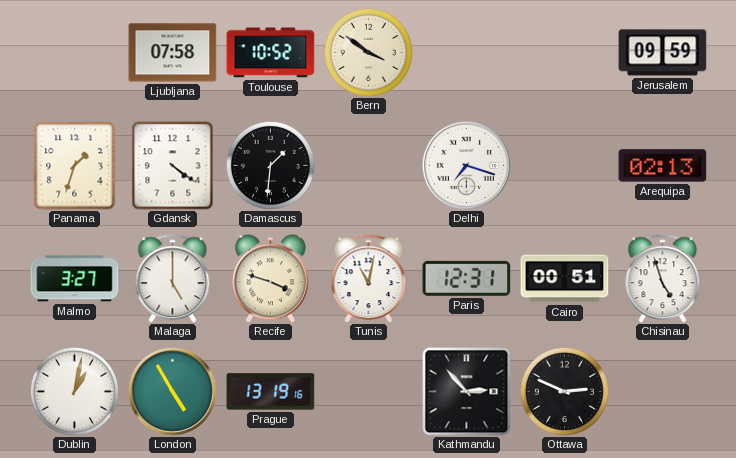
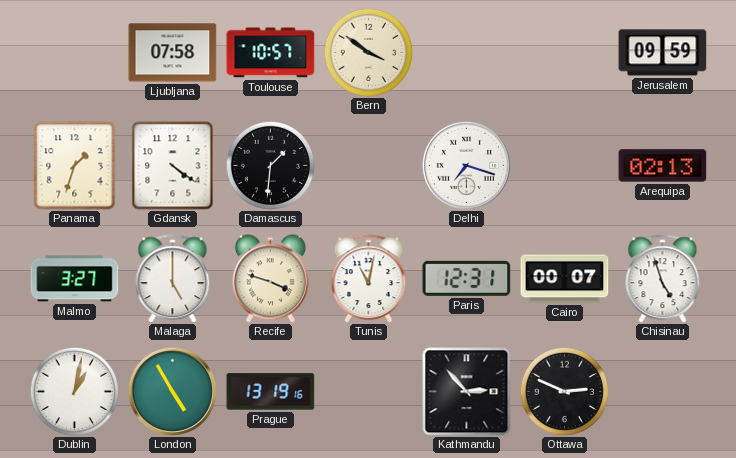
Toulouse: 10:52 -> 10:57 (271, 53)
Cairo: 00:51 -> 00:07 (565, 279)
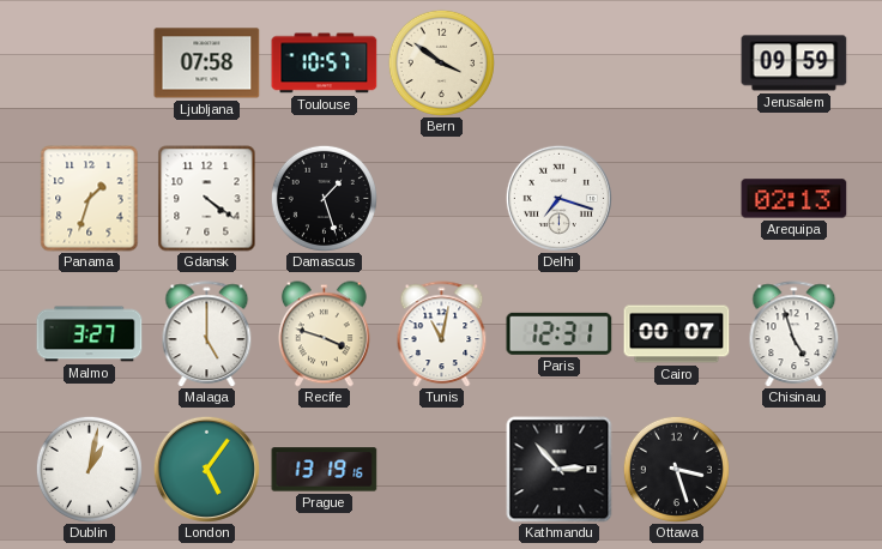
Damascus: 1:31 -> 1:27 (324, 198)
London: 4:55 -> 5:06 (206, 469)
Ottawa: 2:49 -> 3:27 (676, 469)
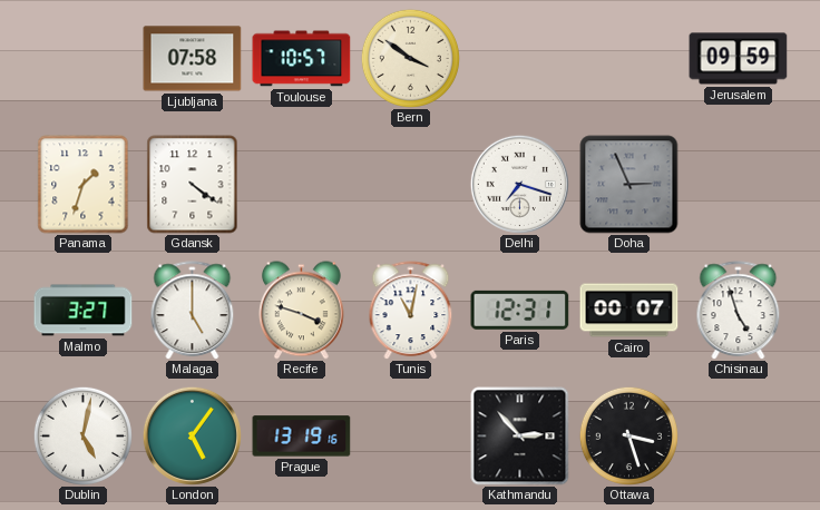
Damascus: 1:27 -> none (324, 198)
Doha: none -> 2:56 (629, 185)
Arequipa: 02:13 -> none (795, 199)
Dublin: 1:02 -> 5:02 (82, 435)
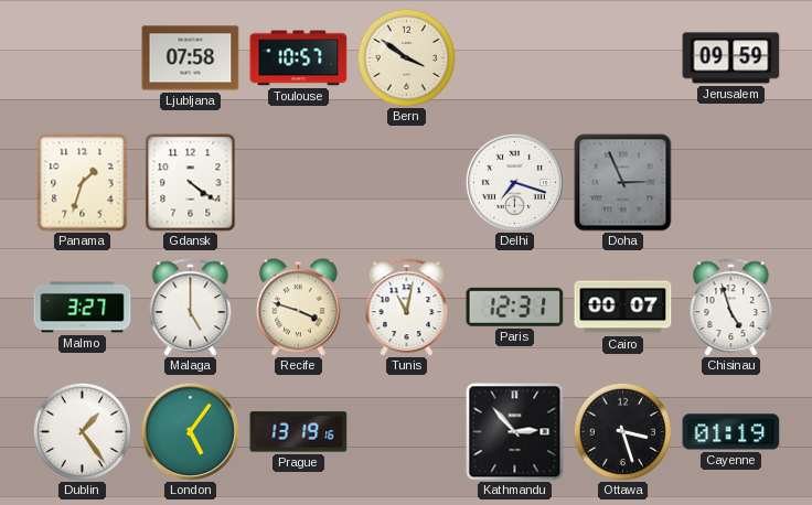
Dublin: 5:02 -> 1:24 (82, 431)
Cayenne: none -> 01:19 (731, 432)
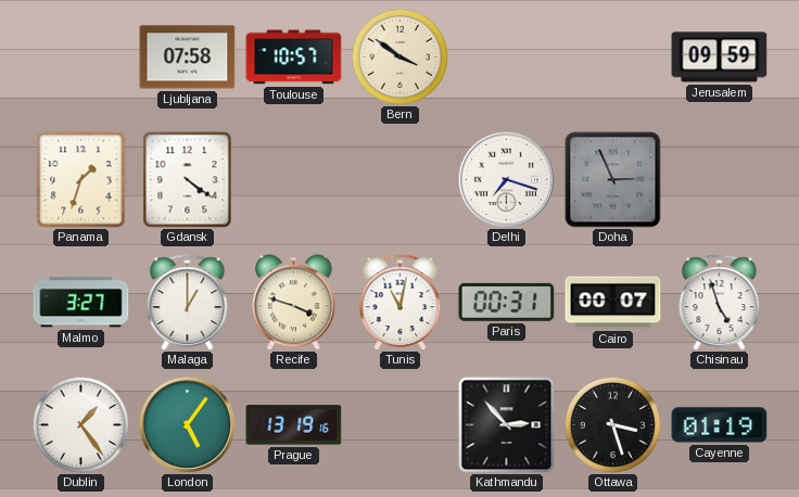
Malaga: 5:00 -> 1:00 (188, 303)
Paris: 12:31 -> 00:31 (507, 302)
